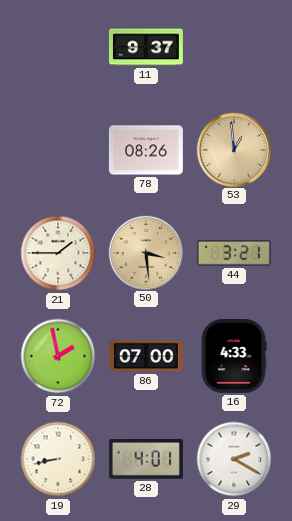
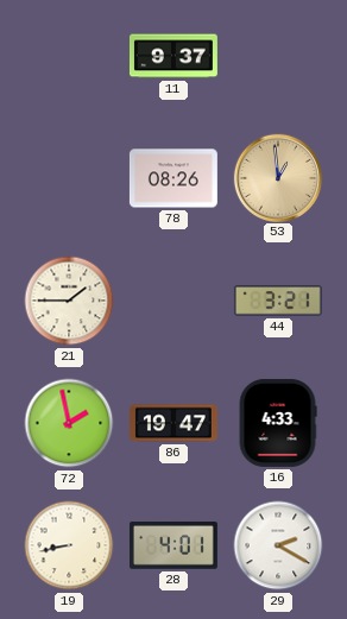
50: 3:29 -> none (145, 252)
86: 07:00 -> 19:47 (173, 423)
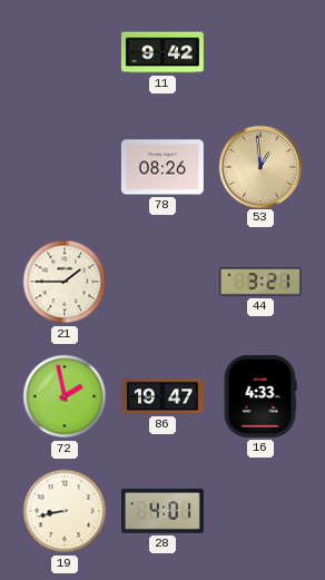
11: 9:37 -> 9:42 (162, 52)
29: 2:20 -> none (278, 545)
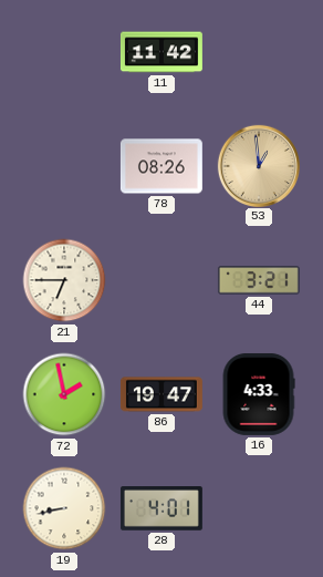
11: 9:42 -> 11:42 (161, 52)
21: 1:45 -> 6:45 (64, 280)
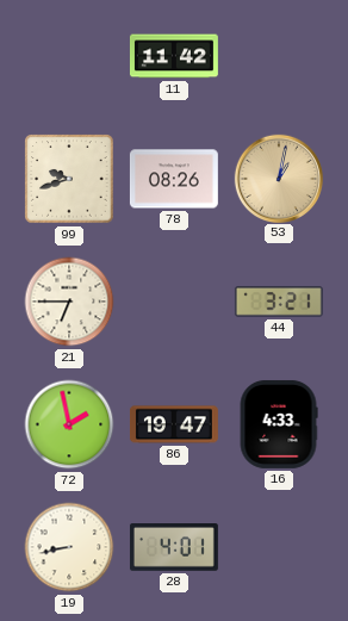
99: none -> 9:42 (69, 179)
53: 12:59 -> 1:02 (278, 178)
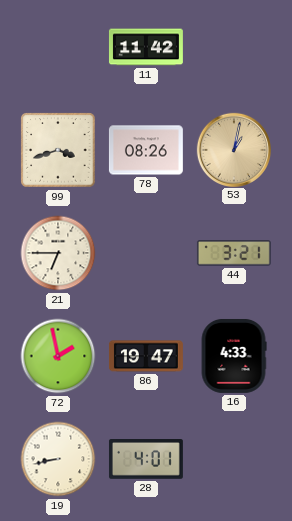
99: 9:42 -> 3:42 (58, 150)
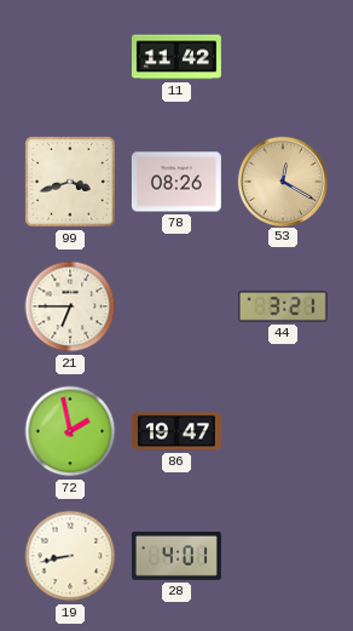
53: 1:02 -> 12:20 (282, 180)
16: 4:33 -> none (234, 356)
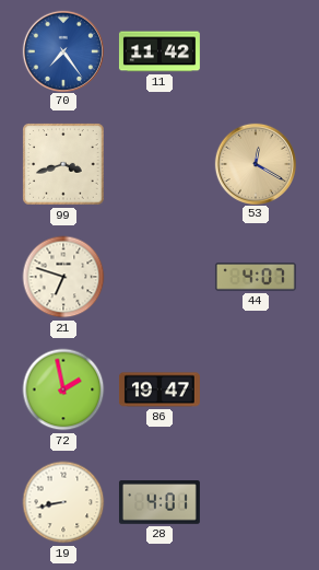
70: none -> 7:24 (62, 50)
78: 08:26 -> none (176, 182)
21: 6:45 -> 6:48 (63, 277)
44: 3:21 -> 4:07 (256, 278)
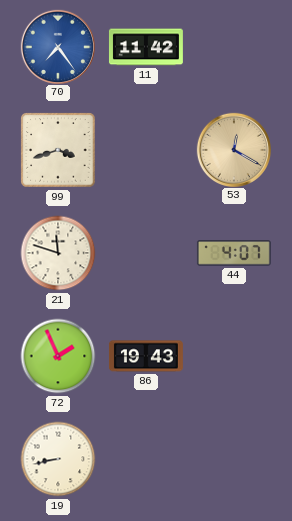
21: 6:48 -> 11:48 (58, 253)
72: 1:58 -> 1:56 (58, 356)
86: 19:47 -> 19:43 (146, 356)
28: 4:01 -> none (159, 503)
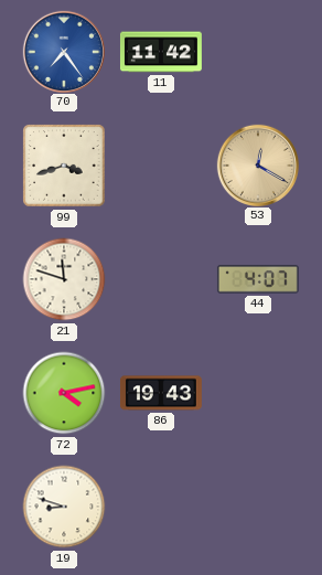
72: 1:56 -> 4:13 (64, 393)
19: 8:43 -> 8:48 (64, 507)
